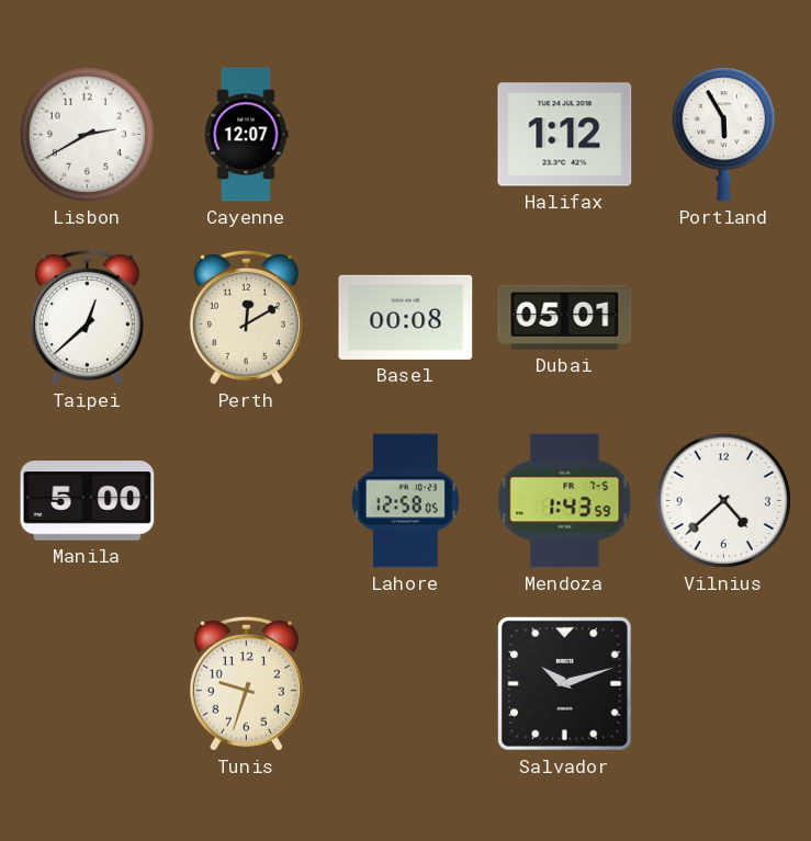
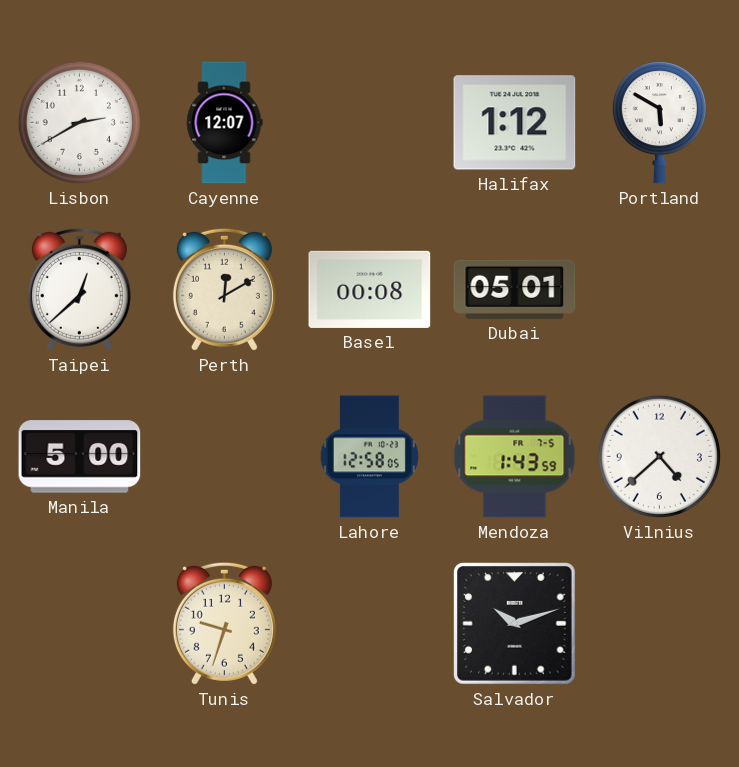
Portland: 5:55 -> 5:50 (659, 123)
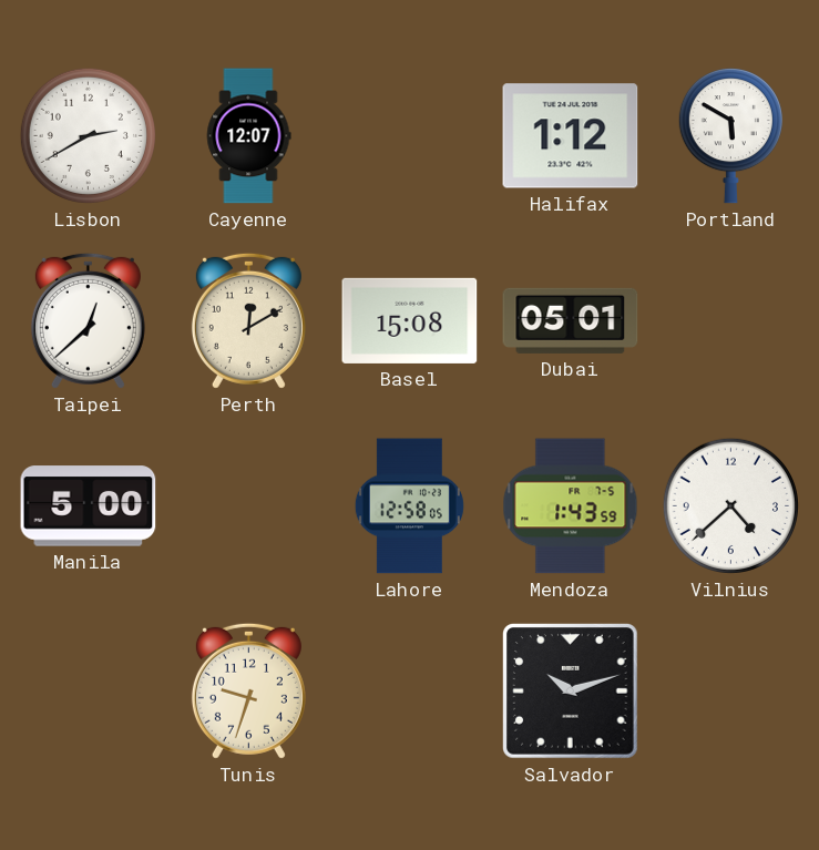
Basel: 00:08 -> 15:08 (410, 320)
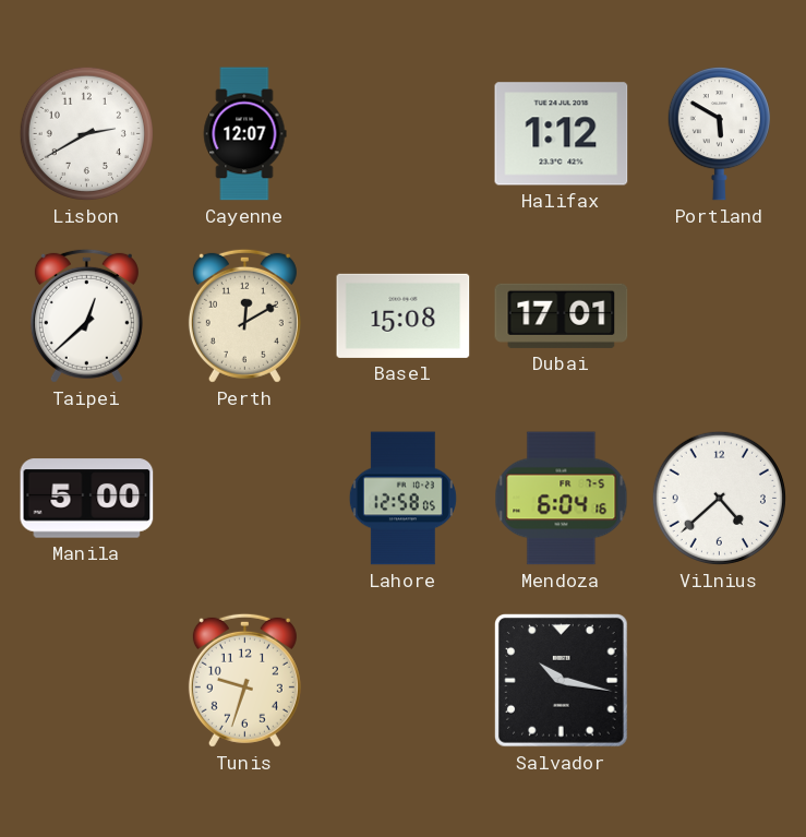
Dubai: 05:01 -> 17:01 (562, 315)
Mendoza: 1:43 -> 6:04 (562, 499)
Salvador: 10:12 -> 10:17 (562, 681)
